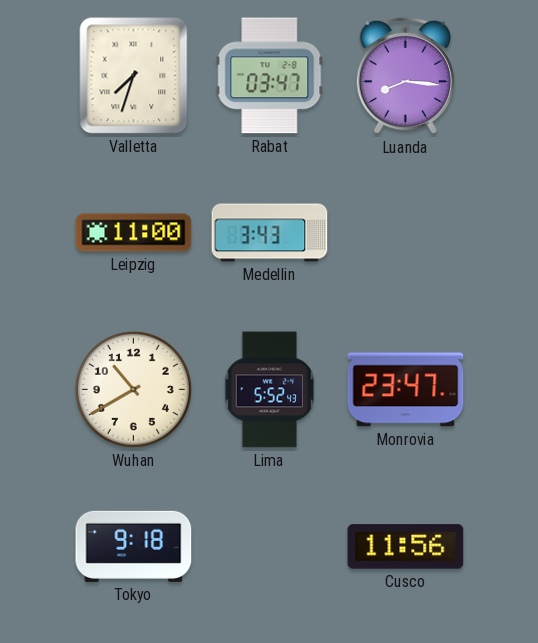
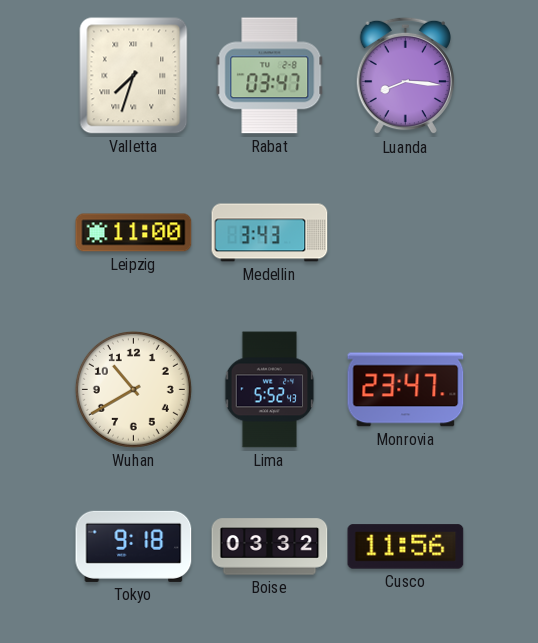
Boise: none -> 03:32 (270, 547)
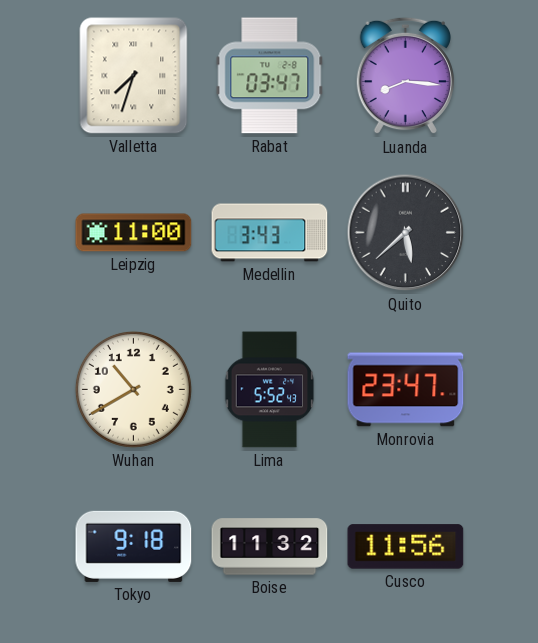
Quito: none -> 5:38 (406, 233)
Boise: 03:32 -> 11:32 (270, 547)
